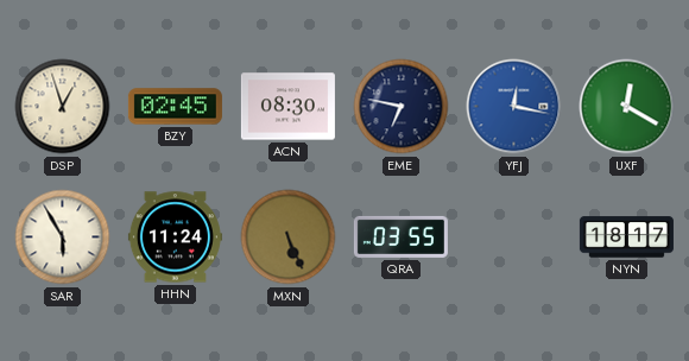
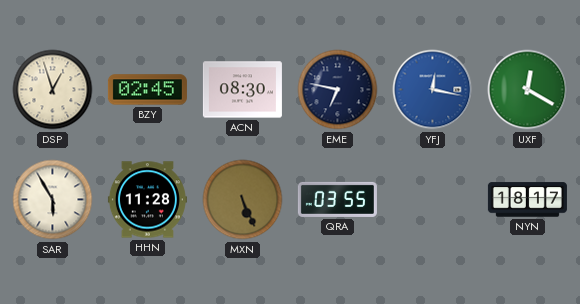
HHN: 11:24 -> 11:28 (147, 200)
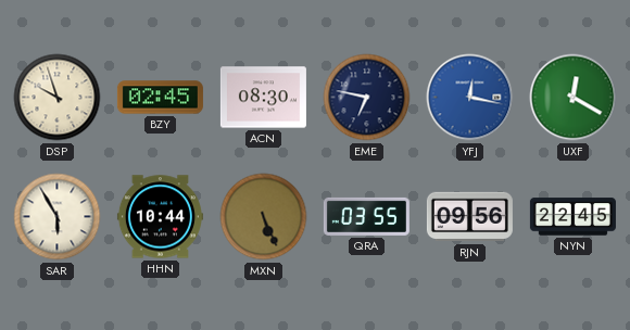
DSP: 12:57 -> 9:57 (58, 98)
HHN: 11:28 -> 10:44 (160, 217)
RJN: none -> 09:56 (469, 217)
NYN: 18:17 -> 22:45 (572, 217)
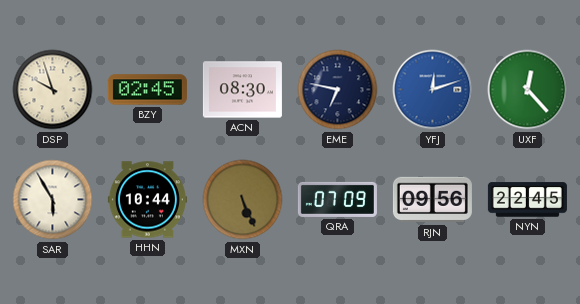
YFJ: 12:17 -> 12:12 (433, 90)
UXF: 12:20 -> 12:23 (528, 90)
QRA: 03:55 -> 07:09 (337, 199)
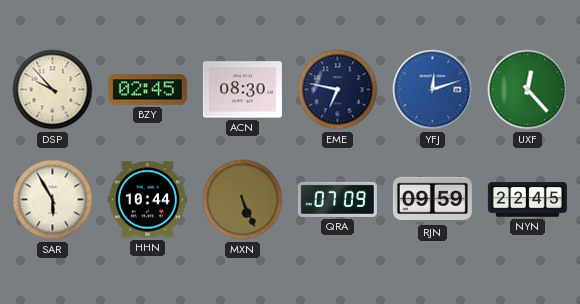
DSP: 9:57 -> 9:53 (53, 90)
RJN: 09:56 -> 09:59 (432, 200)
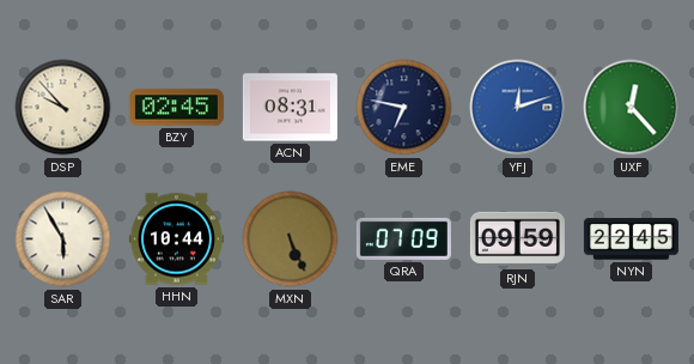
ACN: 08:30 -> 08:31 (290, 108)
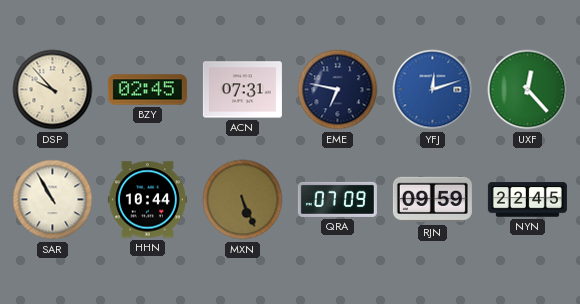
ACN: 08:31 -> 07:31 (242, 90)
SAR: 5:55 -> 10:55 (53, 200)
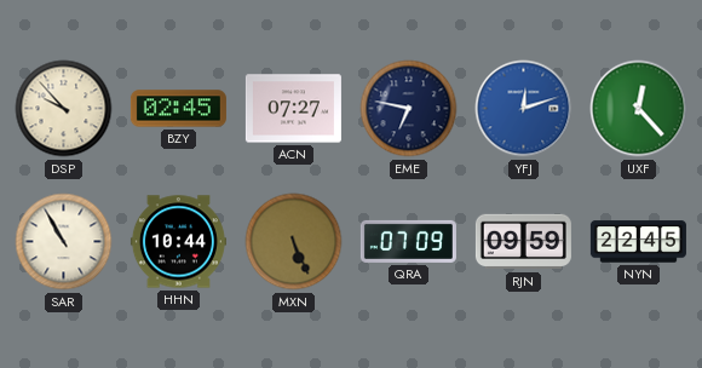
ACN: 07:31 -> 07:27 (293, 109)
